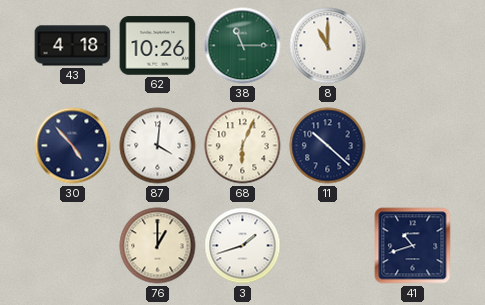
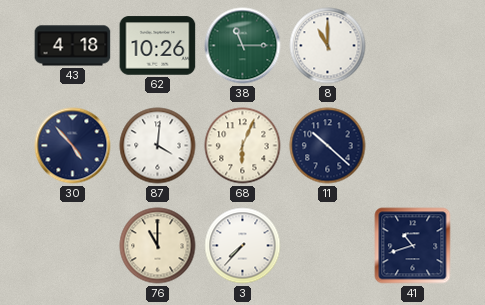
76: 1:00 -> 11:00 (158, 246)
3: 1:42 -> 7:37 (243, 246)
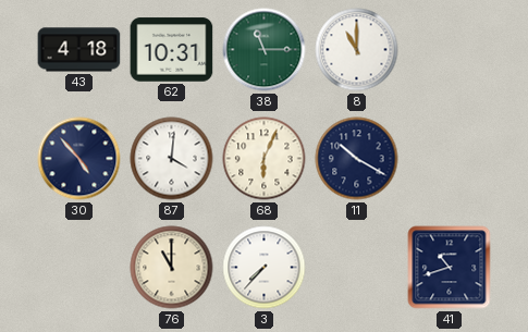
62: 10:26 -> 10:31 (172, 50)
11: 10:22 -> 10:20 (357, 159)
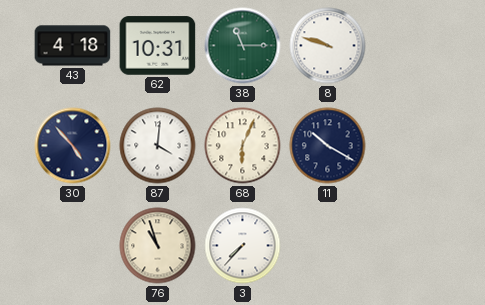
8: 11:00 -> 9:48 (328, 46)
76: 11:00 -> 10:57 (158, 246)
41: 10:42 -> none (450, 268)
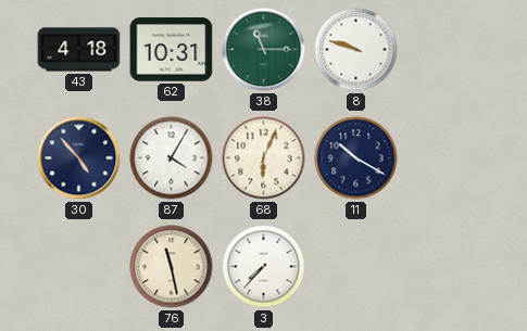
87: 4:01 -> 4:05 (172, 158)
76: 10:57 -> 11:28 (172, 267)
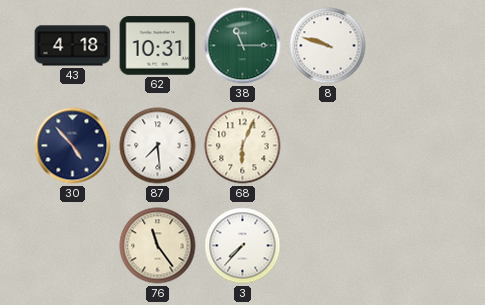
87: 4:05 -> 7:29 (158, 146)
11: 10:20 -> none (356, 158)
76: 11:28 -> 11:24 (158, 246)
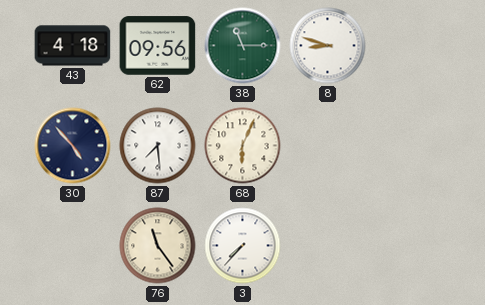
62: 10:31 -> 09:56 (158, 46)
8: 9:48 -> 8:48 (328, 46)
